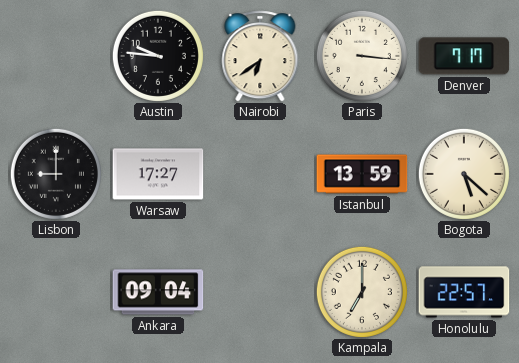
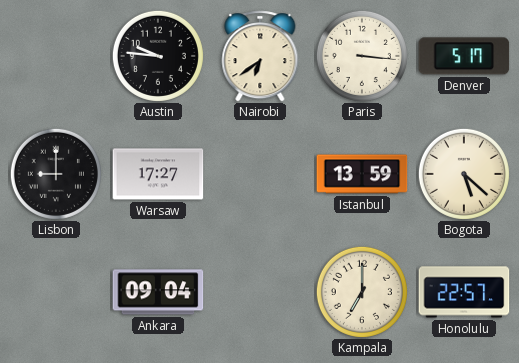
Denver: 7:17 -> 5:17 (464, 56)
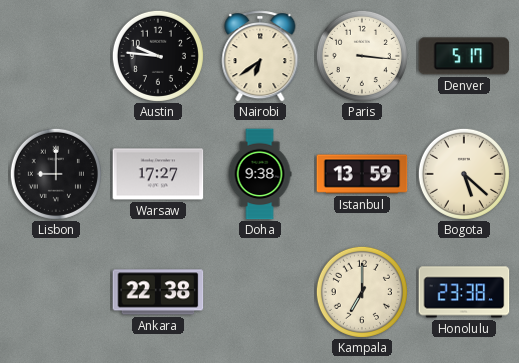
Doha: none -> 9:38 (260, 174)
Ankara: 09:04 -> 22:38 (158, 292)
Honolulu: 22:57 -> 23:38 (464, 292)
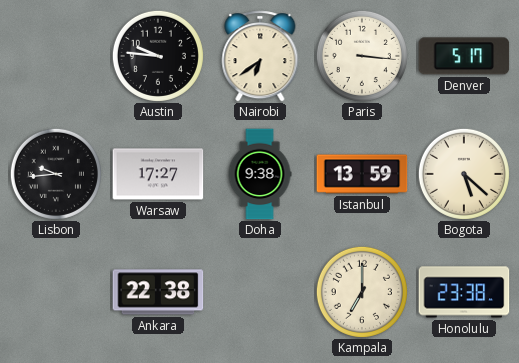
Lisbon: 9:00 -> 9:44 (56, 174)
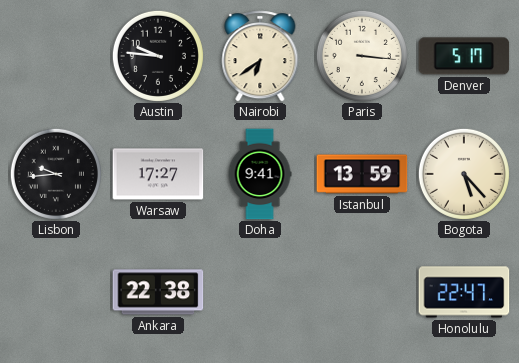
Doha: 9:38 -> 9:41 (260, 174)
Bogota: 5:22 -> 5:23 (464, 174)
Kampala: 7:00 -> none (362, 292)
Honolulu: 23:38 -> 22:47 (464, 292)
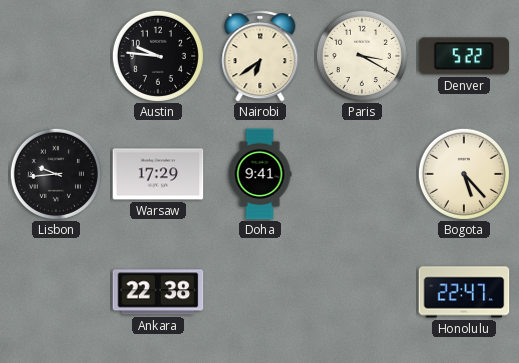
Paris: 3:16 -> 3:20 (362, 56)
Denver: 5:17 -> 5:22 (464, 56)
Warsaw: 17:27 -> 17:29 (158, 174)
Istanbul: 13:59 -> none (362, 174)
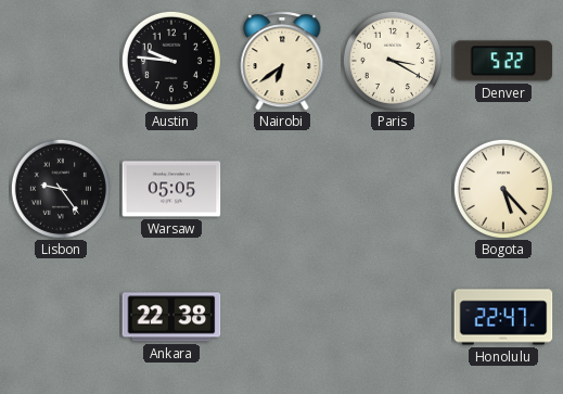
Lisbon: 9:44 -> 9:24 (61, 189)
Warsaw: 17:29 -> 05:05 (171, 189)
Doha: 9:41 -> none (260, 174)
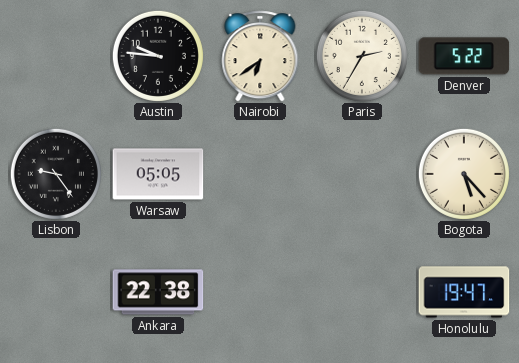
Paris: 3:20 -> 2:35 (362, 56)
Honolulu: 22:47 -> 19:47 (464, 292)
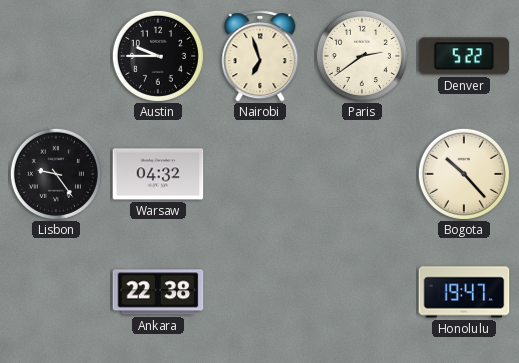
Austin: 9:46 -> 9:45 (158, 56)
Nairobi: 6:39 -> 6:57 (260, 56)
Paris: 2:35 -> 2:39 (362, 56)
Warsaw: 05:05 -> 04:32 (158, 174)
Bogota: 5:23 -> 10:23 (464, 174)
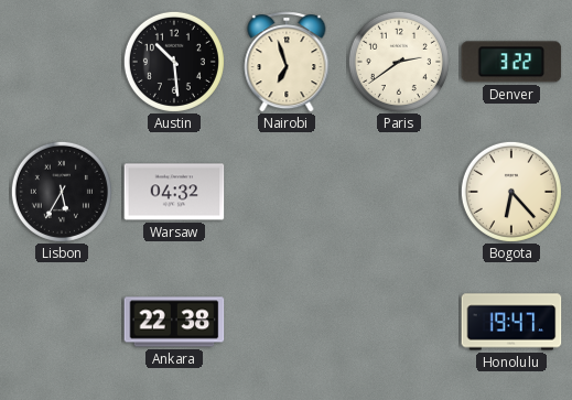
Austin: 9:45 -> 10:29 (174, 62)
Denver: 5:22 -> 3:22 (511, 62)
Lisbon: 9:24 -> 5:35 (62, 192)
Bogota: 10:23 -> 6:23 (511, 192)
